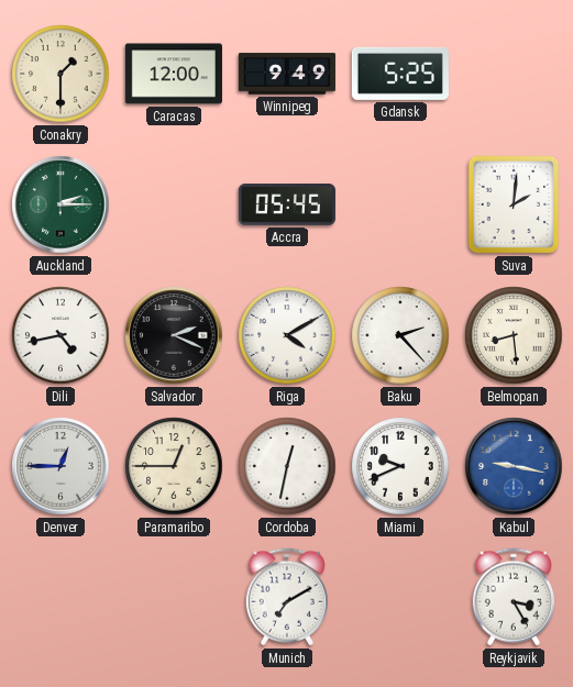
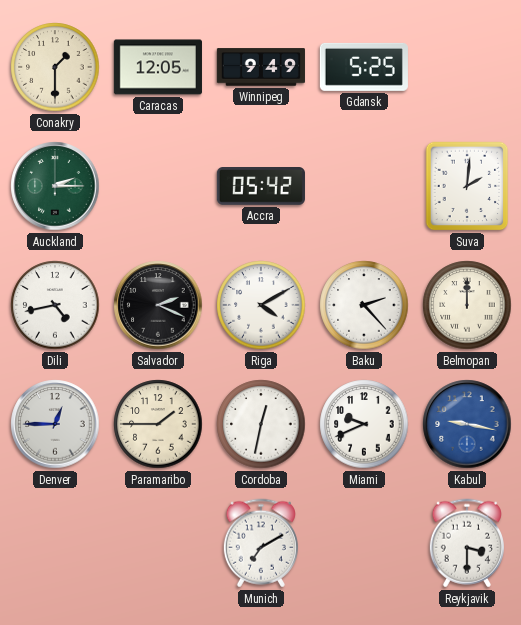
Caracas: 12:00 -> 12:05 (158, 67)
Accra: 05:45 -> 05:42 (261, 186)
Belmopan: 8:29 -> 12:00 (467, 305)
Paramaribo: 12:45 -> 1:45 (158, 424)
Reykjavik: 3:25 -> 3:30 (467, 543)
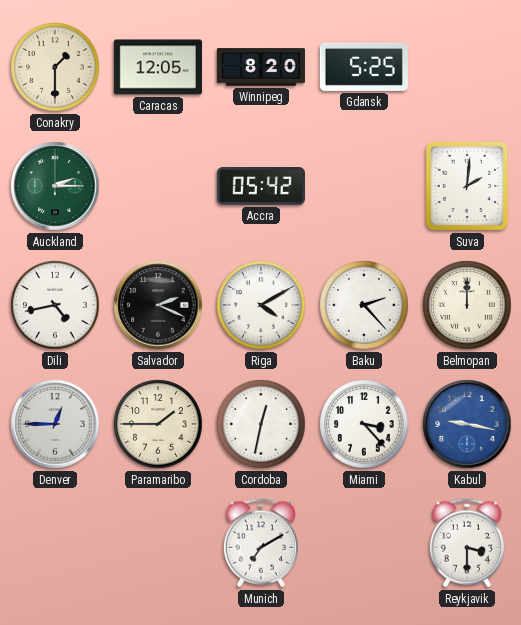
Winnipeg: 9:49 -> 8:20 (261, 67)
Miami: 9:41 -> 3:23 (364, 424)
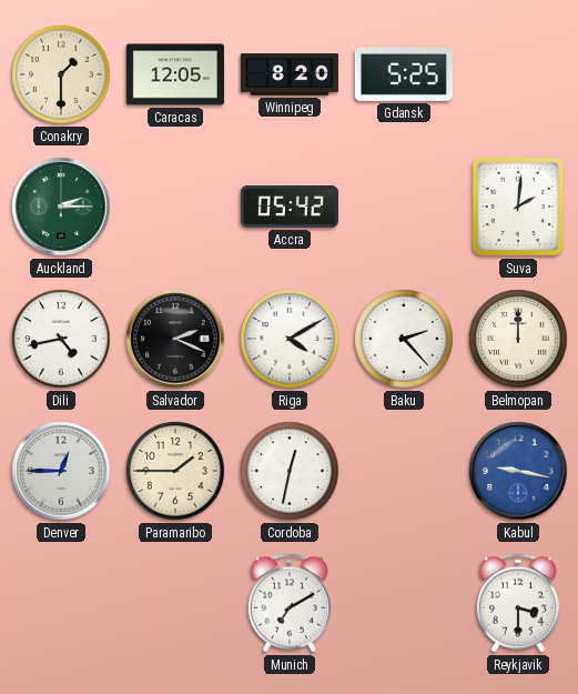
Miami: 3:23 -> none (364, 424)
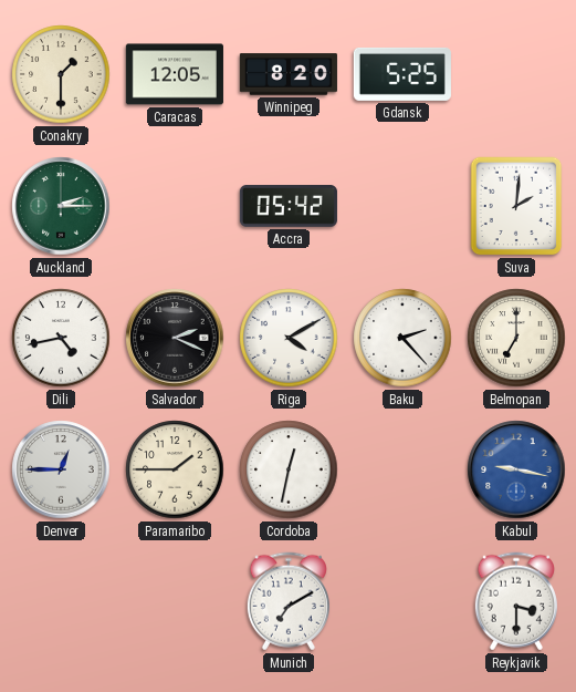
Belmopan: 12:00 -> 7:00 (516, 338)
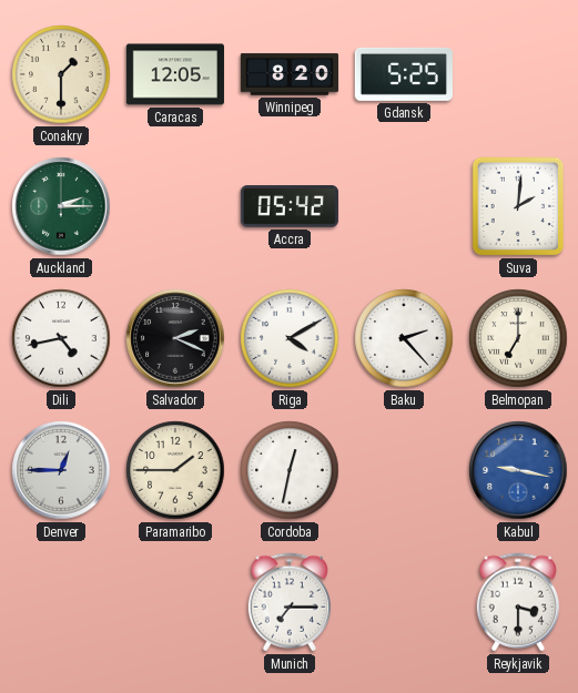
Munich: 7:10 -> 7:15 (290, 602)
